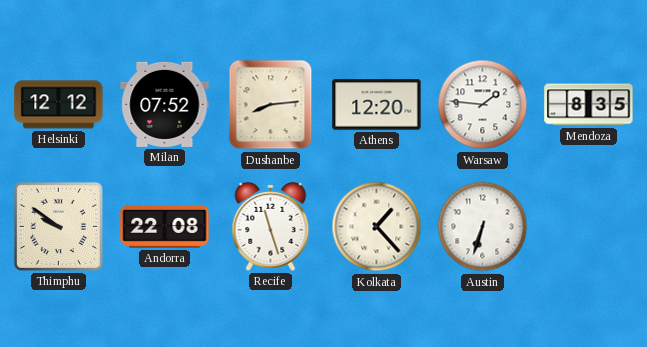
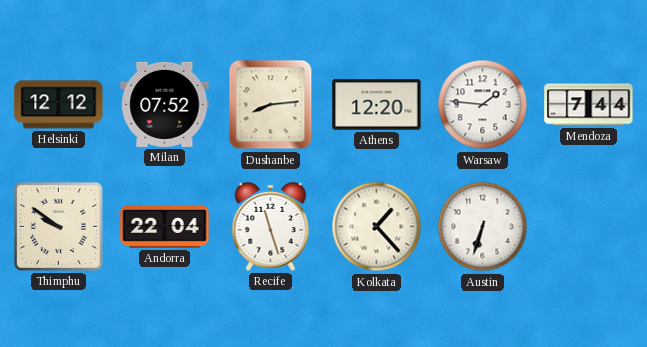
Mendoza: 8:35 -> 7:44 (589, 105)
Andorra: 22:08 -> 22:04 (165, 226)
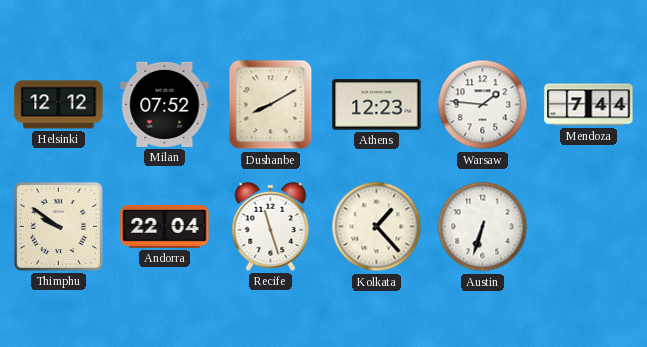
Dushanbe: 8:14 -> 8:10 (271, 105)
Athens: 12:20 -> 12:23 (377, 105)
